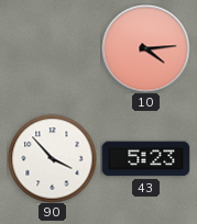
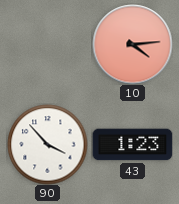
43: 5:23 -> 1:23 (132, 145)
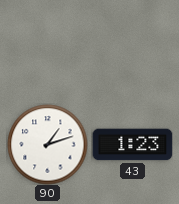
10: 4:14 -> none (132, 44)
90: 3:53 -> 1:12 (47, 144)
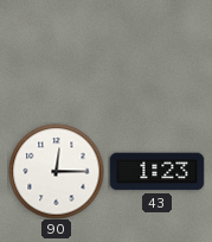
90: 1:12 -> 12:15 (56, 171)
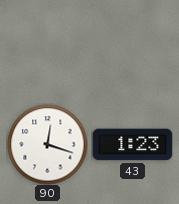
90: 12:15 -> 12:18 (47, 144)
